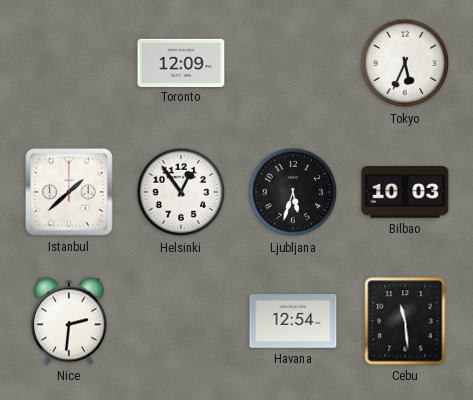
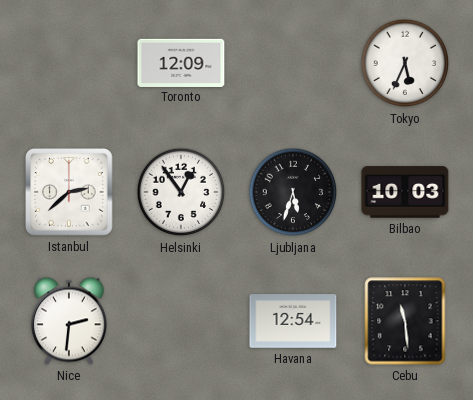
Istanbul: 1:38 -> 2:38 (70, 193)
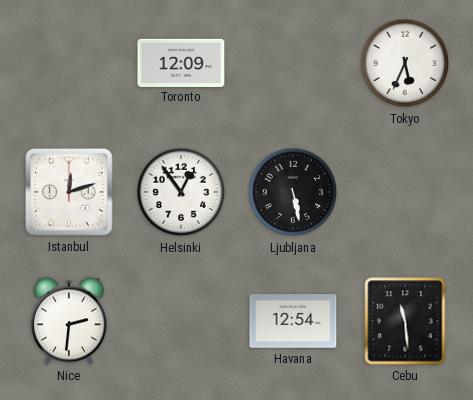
Istanbul: 2:38 -> 12:12 (70, 193)
Ljubljana: 5:33 -> 5:28 (293, 192)
Bilbao: 10:03 -> none (405, 192)
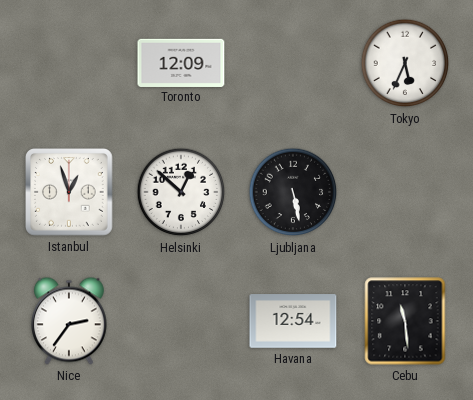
Istanbul: 12:12 -> 12:57 (70, 193)
Helsinki: 12:54 -> 12:52 (181, 192)
Nice: 2:31 -> 2:36 (69, 321)
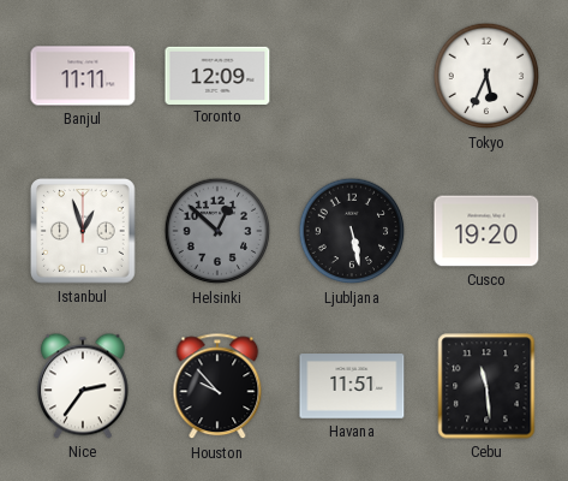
Banjul: none -> 11:11 (83, 76)
Helsinki dial: white -> grey (217, 231)
Cusco: none -> 19:20 (486, 231)
Houston: none -> 9:53 (217, 387)
Havana: 12:54 -> 11:51 (352, 386)
